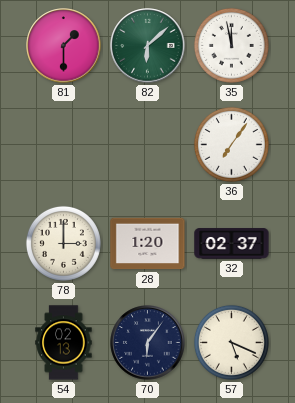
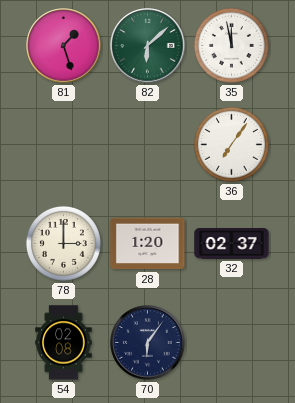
81: 1:30 -> 1:27 (64, 46)
54: 02:13 -> 02:08 (64, 343)
57: 5:19 -> none (231, 342)
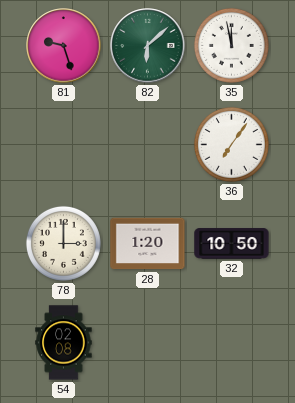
81: 1:27 -> 9:27 (64, 46)
32: 02:37 -> 10:50 (232, 244)
70: 6:06 -> none (148, 343)
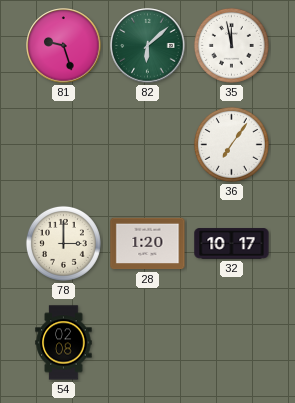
32: 10:50 -> 10:17 (232, 244)
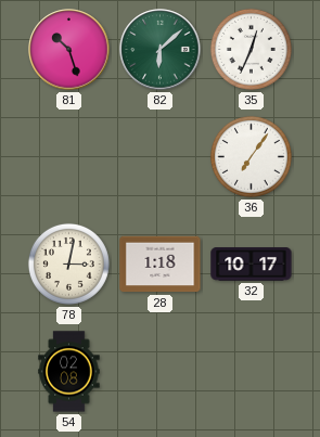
81: 9:27 -> 10:27 (69, 50)
35: 11:58 -> 12:34 (251, 49)
78: 3:00 -> 3:02 (68, 264)
28: 1:20 -> 1:18 (161, 265)
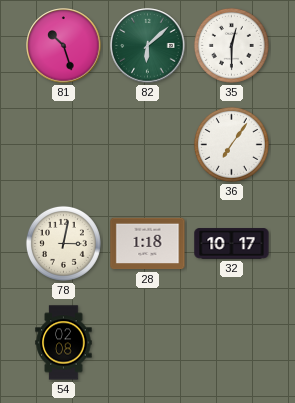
35: 12:34 -> 12:30 (231, 45)
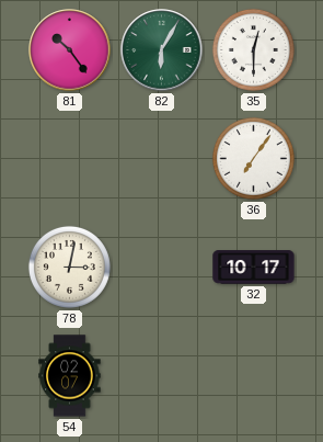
81: 10:27 -> 10:24 (70, 50)
82: 6:08 -> 6:05 (162, 50)
28: 1:18 -> none (148, 244)
54: 02:08 -> 02:07 (70, 376)
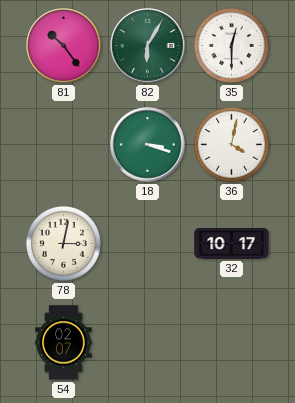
18: none -> 3:18 (148, 145)
36: 7:06 -> 4:02 (231, 144)
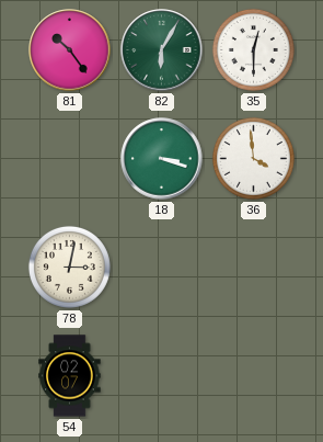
36: 4:02 -> 3:59 (253, 158)
32: 10:17 -> none (232, 244)
